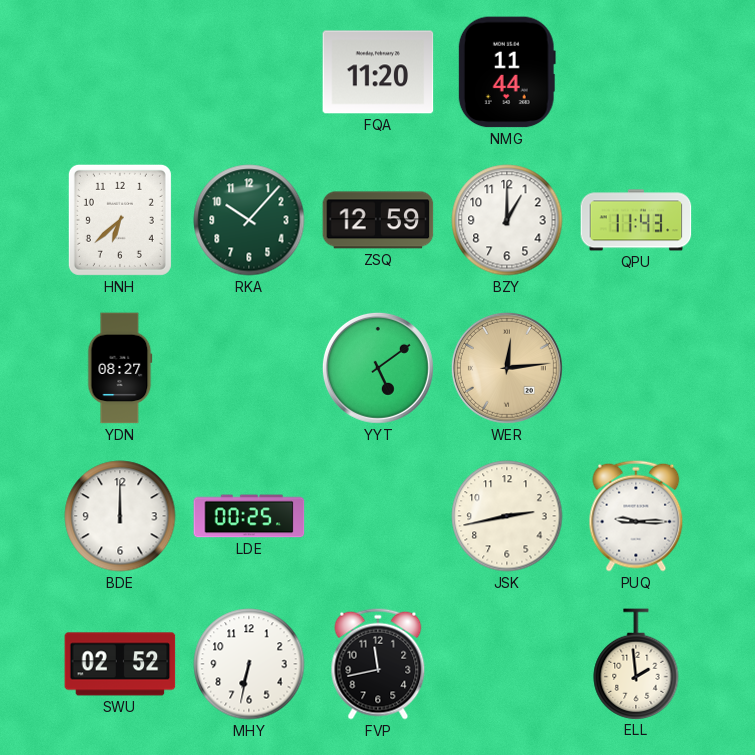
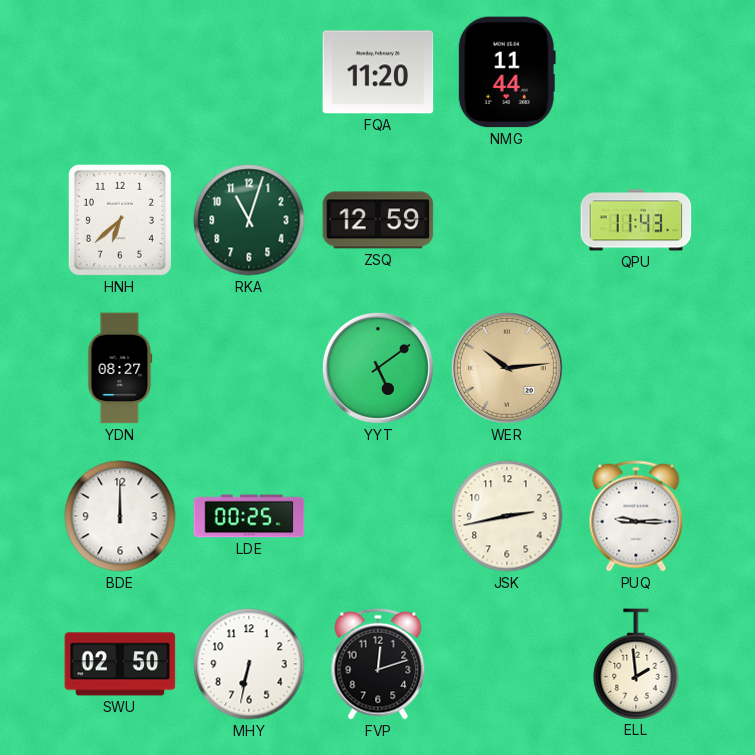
RKA: 10:07 -> 11:03 (249, 220)
BZY: 1:00 -> none (507, 220)
WER: 12:14 -> 10:14 (507, 368)
SWU: 02:52 -> 02:50 (120, 664)
FVP: 11:43 -> 12:12 (378, 664)
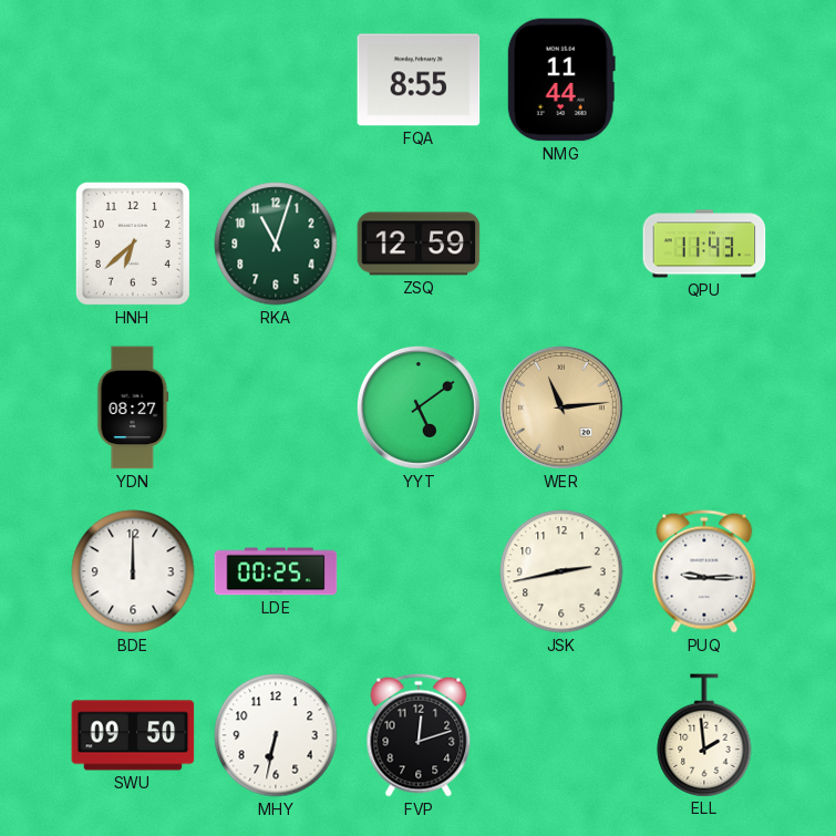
FQA: 11:20 -> 8:55 (419, 80)
WER: 10:14 -> 11:14 (561, 407)
SWU: 02:50 -> 09:50 (133, 735)
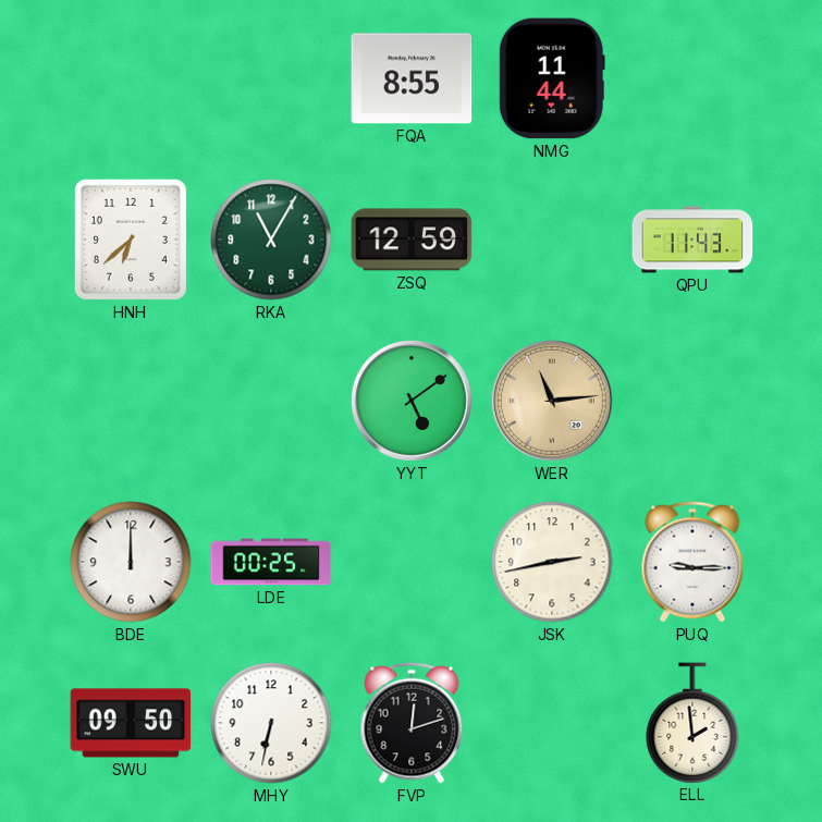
RKA: 11:03 -> 11:05 (271, 240)
YDN: 08:27 -> none (133, 407)
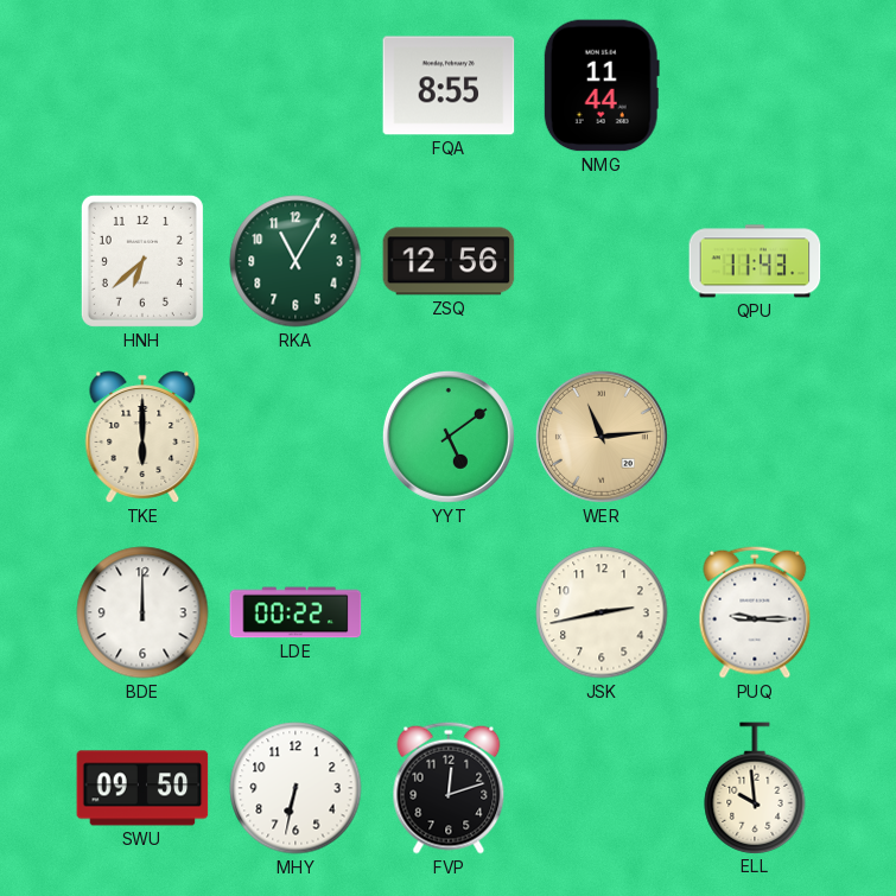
ZSQ: 12:59 -> 12:56 (449, 261)
TKE: none -> 6:00 (142, 437)
LDE: 00:25 -> 00:22 (296, 612)
ELL: 1:59 -> 9:59 (755, 788)
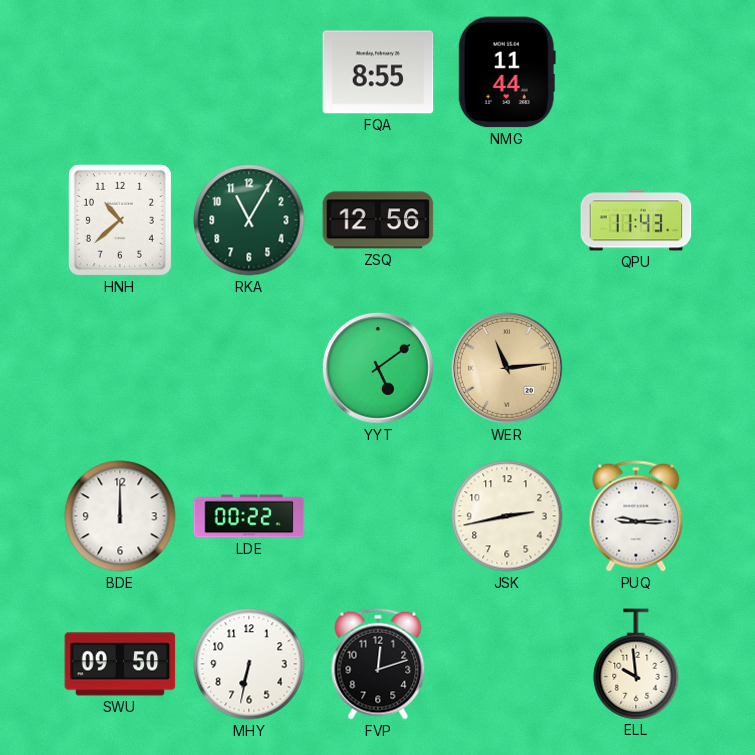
HNH: 6:38 -> 10:38 (120, 220)
TKE: 6:00 -> none (142, 437)
